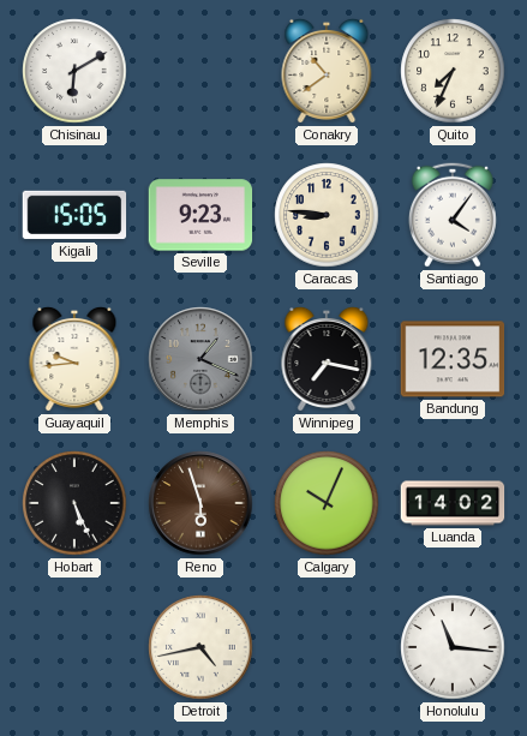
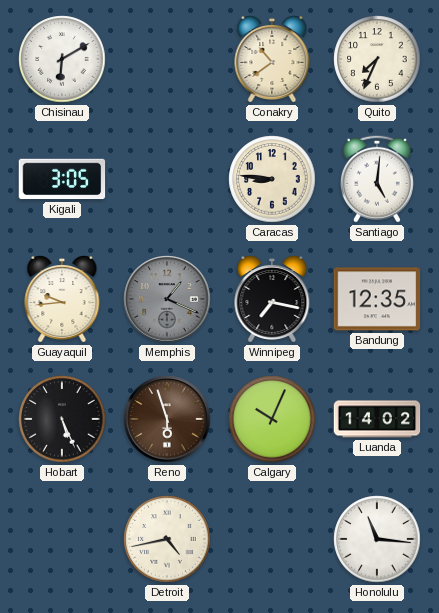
Kigali: 15:05 -> 3:05 (62, 179)
Seville: 9:23 -> none (200, 215)
Santiago: 4:06 -> 5:01 (377, 179)
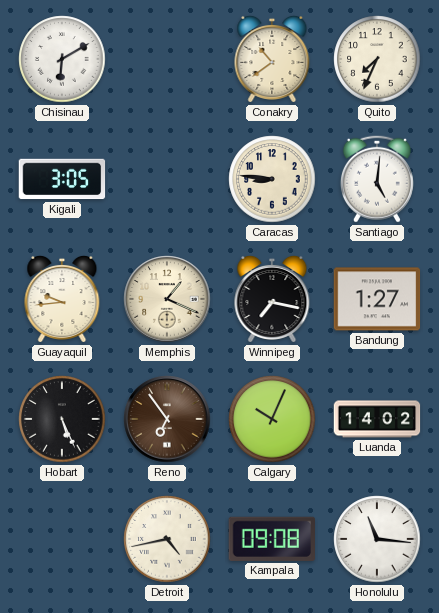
Memphis dial: grey -> cream (167, 299)
Bandung: 12:35 -> 1:27 (377, 299)
Reno: 5:57 -> 6:54 (167, 419)
Kampala: none -> 09:08 (271, 539)
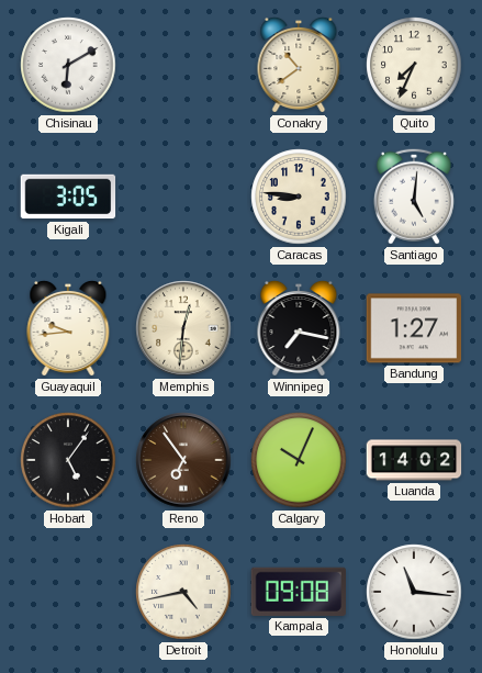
Memphis: 1:19 -> 12:31 (183, 328)
Hobart: 5:26 -> 5:06 (68, 460)
